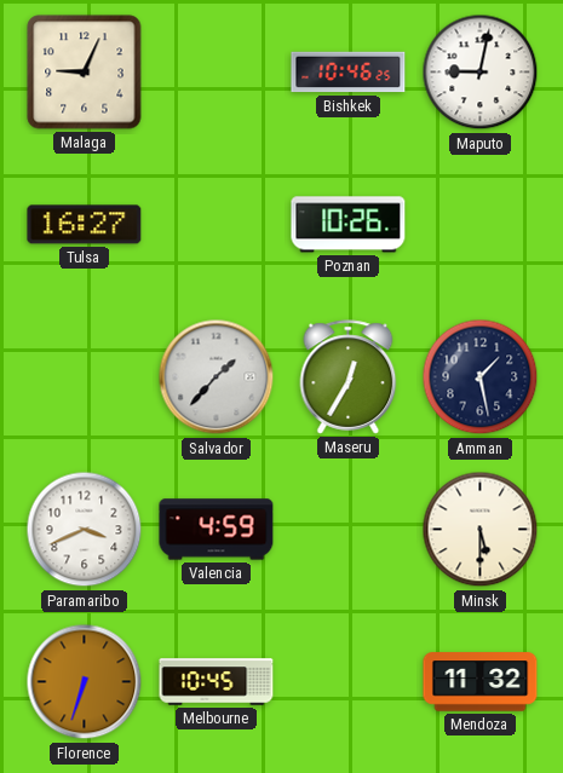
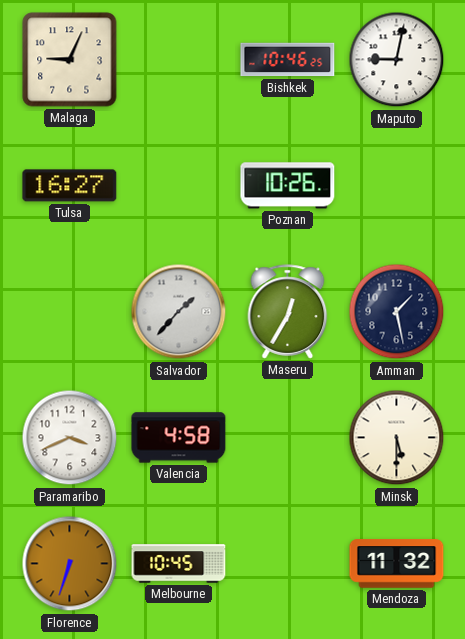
Valencia: 4:59 -> 4:58 (179, 438)
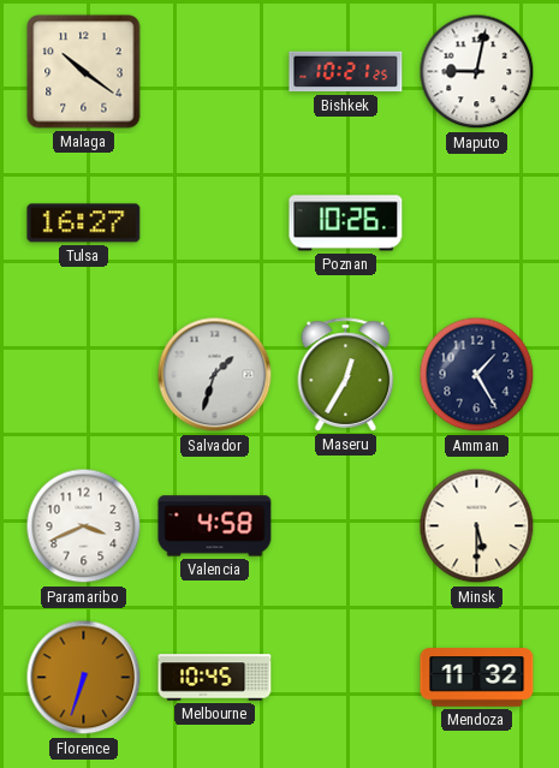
Malaga: 9:04 -> 10:21 (84, 72)
Bishkek: 10:46 -> 10:21 (346, 72)
Salvador: 1:37 -> 1:33 (215, 375)
Amman: 1:28 -> 1:25 (477, 375)
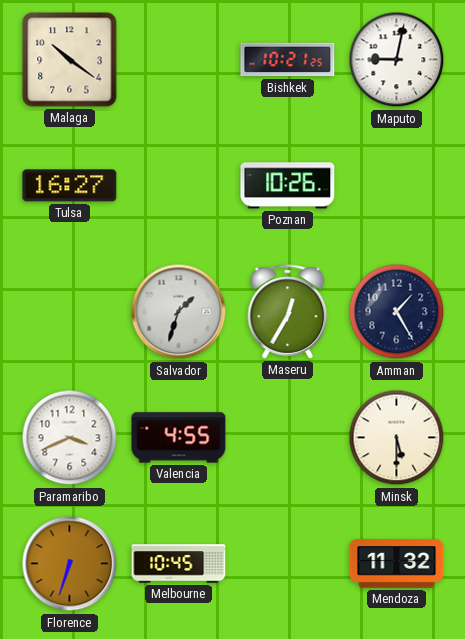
Valencia: 4:58 -> 4:55 (179, 438)
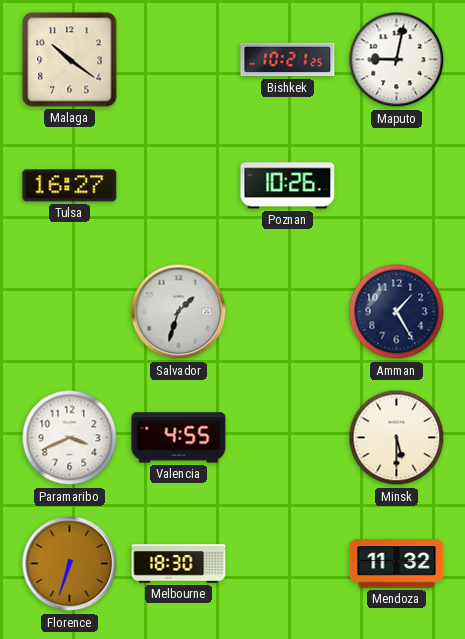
Maseru: 12:35 -> none (288, 312)
Melbourne: 10:45 -> 18:30 (179, 564)
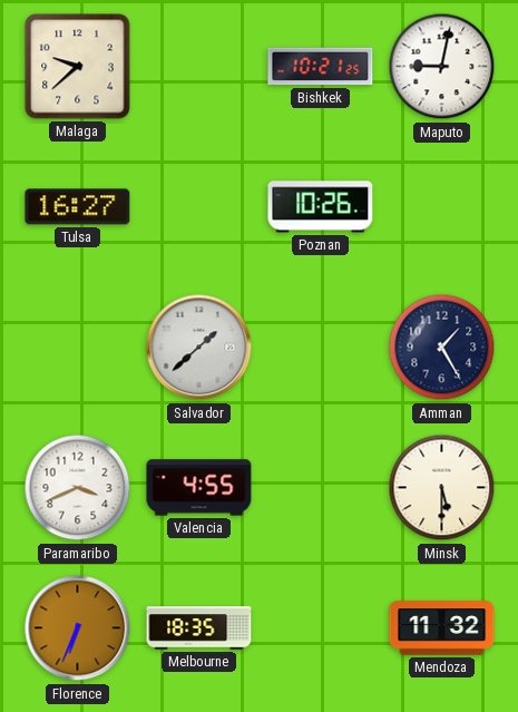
Malaga: 10:21 -> 9:38 (78, 67)
Salvador: 1:33 -> 1:38 (199, 348)
Florence: 6:33 -> 6:34 (78, 628)
Melbourne: 18:30 -> 18:35 (199, 628)
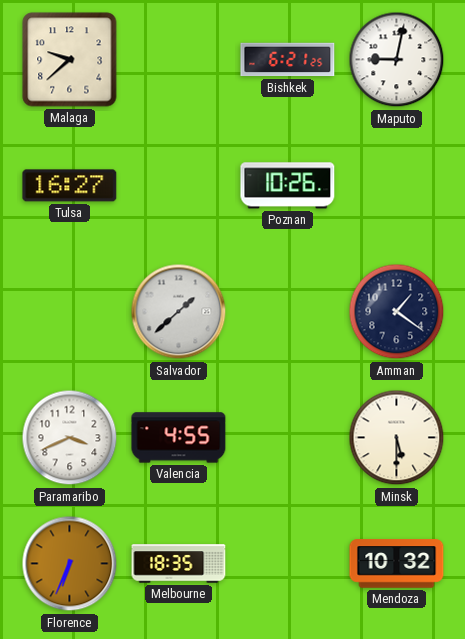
Bishkek: 10:21 -> 6:21 (288, 60)
Amman: 1:25 -> 1:21 (397, 312)
Mendoza: 11:32 -> 10:32 (397, 564)
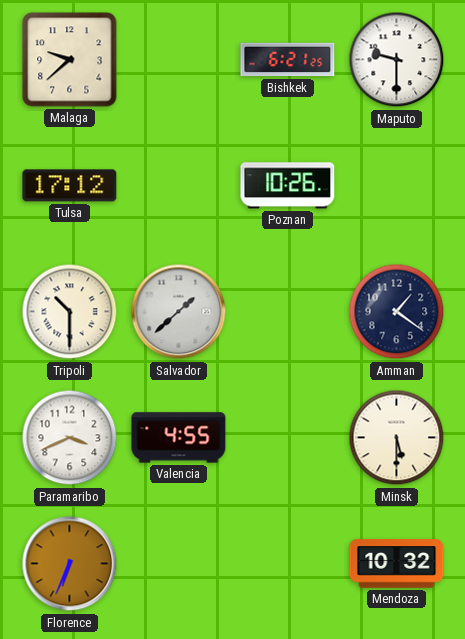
Maputo: 9:02 -> 9:30 (397, 60)
Tulsa: 16:27 -> 17:12 (70, 186)
Tripoli: none -> 10:30 (70, 312)
Melbourne: 18:35 -> none (179, 564)
